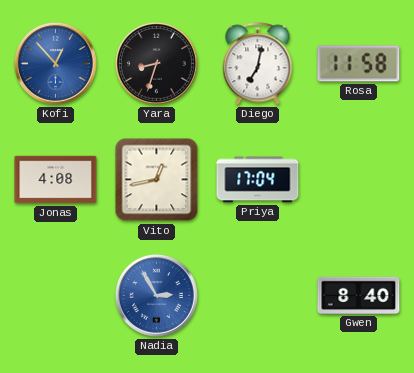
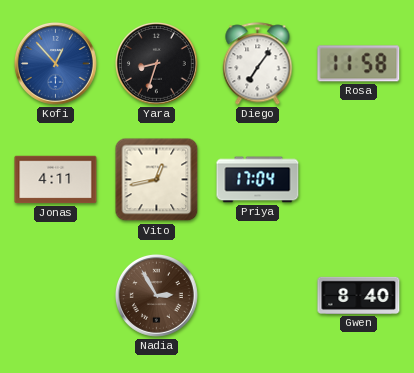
Diego: 7:02 -> 7:06 (258, 64)
Jonas: 4:08 -> 4:11 (56, 180)
Nadia dial: blue -> brown (157, 296)
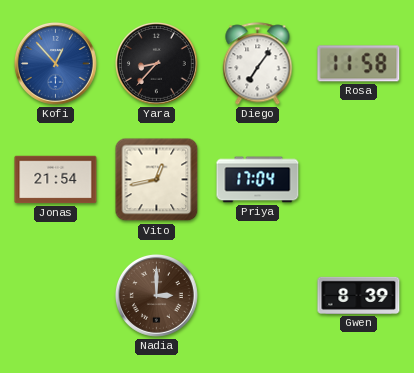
Yara: 8:33 -> 8:37 (157, 64)
Jonas: 4:11 -> 21:54 (56, 180)
Nadia: 2:55 -> 3:00 (157, 296)
Gwen: 8:40 -> 8:39 (359, 295)
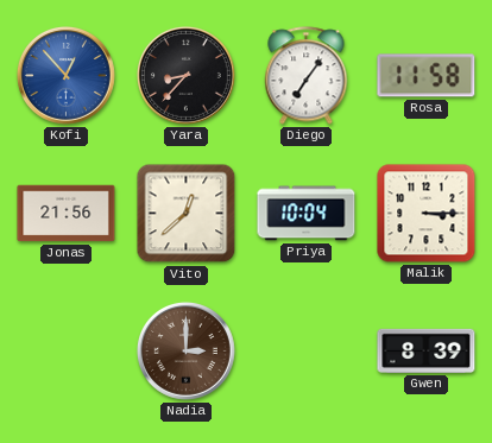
Jonas: 21:54 -> 21:56 (67, 214)
Vito: 12:43 -> 12:38 (187, 214)
Priya: 17:04 -> 10:04 (307, 214)
Malik: none -> 3:15 (427, 214)
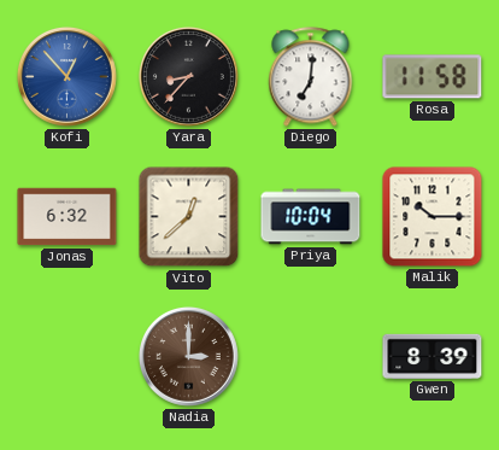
Diego: 7:06 -> 7:01 (311, 77)
Jonas: 21:56 -> 6:32 (67, 217)
Malik: 3:15 -> 10:15 (433, 217)
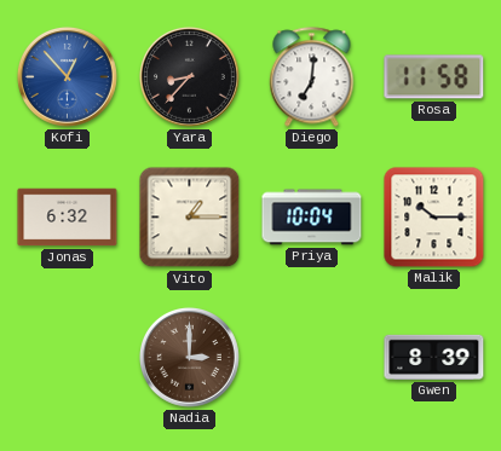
Vito: 12:38 -> 1:15 (190, 218)
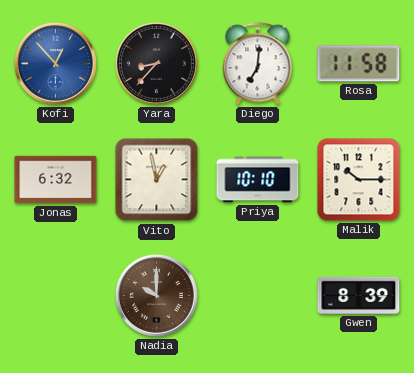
Vito: 1:15 -> 12:58 (157, 180)
Priya: 10:04 -> 10:10 (258, 180)
Nadia: 3:00 -> 10:00 (157, 296)
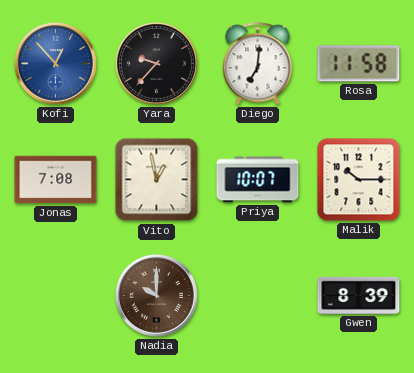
Yara: 8:37 -> 9:37 (157, 64)
Jonas: 6:32 -> 7:08 (56, 180)
Priya: 10:10 -> 10:07 (258, 180)
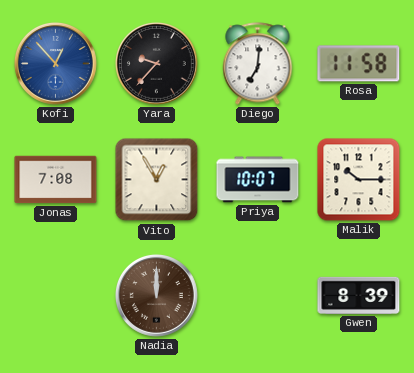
Vito: 12:58 -> 12:55 (157, 180)
Nadia: 10:00 -> 12:00 (157, 296)
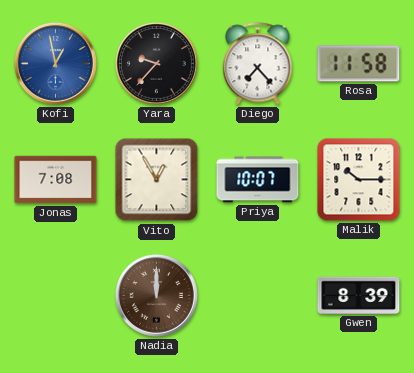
Kofi: 12:53 -> 12:58 (56, 64)
Diego: 7:01 -> 7:23 (258, 64)
